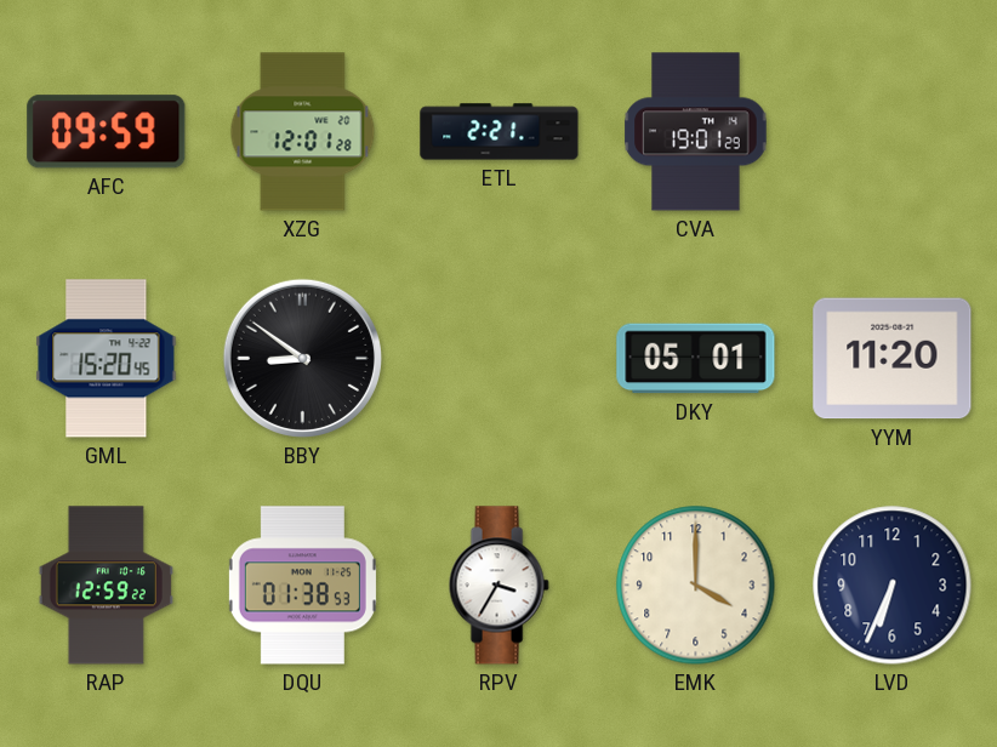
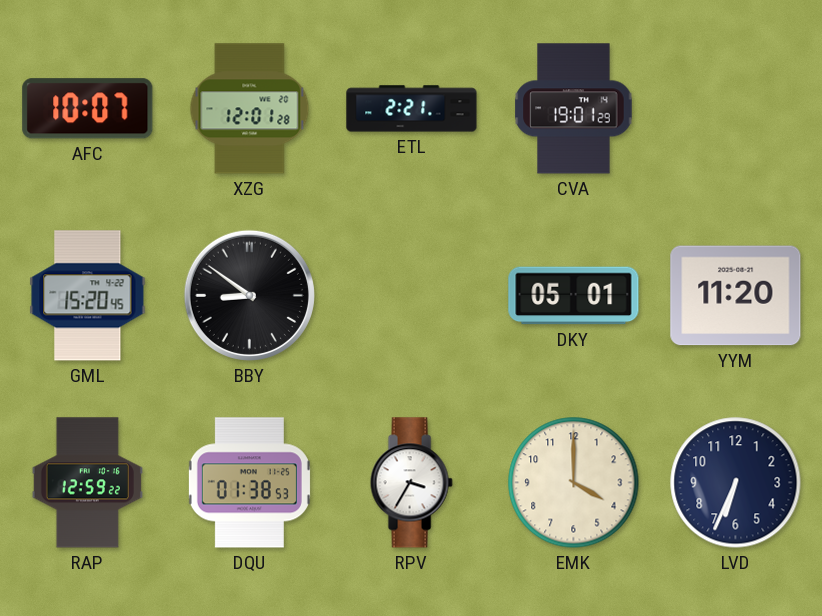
AFC: 09:59 -> 10:07 (88, 109)
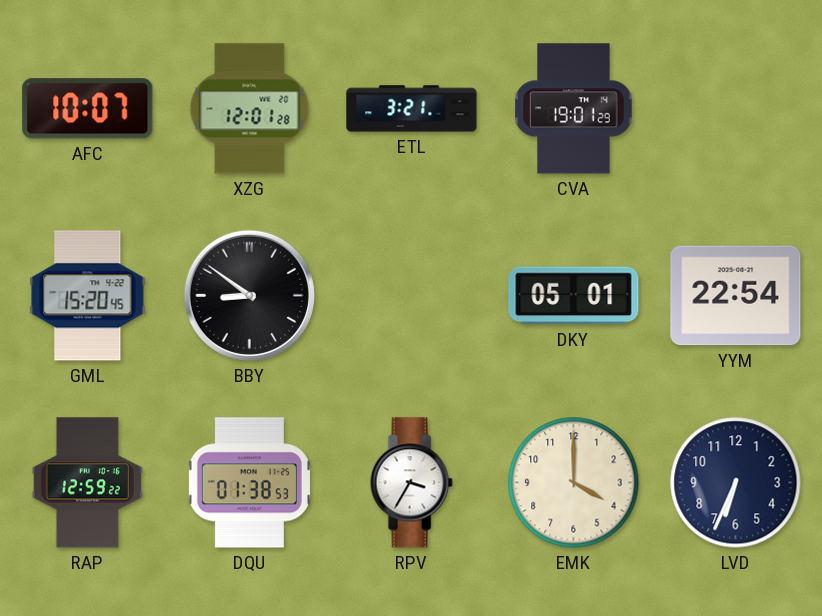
ETL: 2:21 -> 3:21 (412, 109)
YYM: 11:20 -> 22:54 (736, 296)
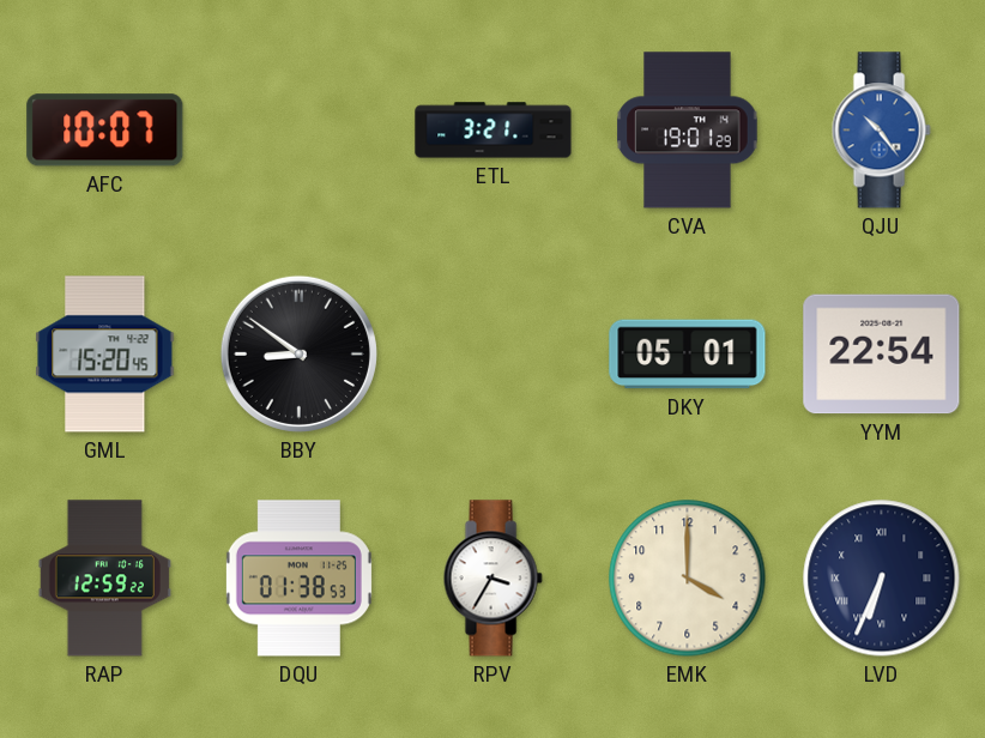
XZG: 12:01 -> none (250, 109)
QJU: none -> 10:24 (881, 131)
LVD numerals: Arabic -> Roman (882, 579)
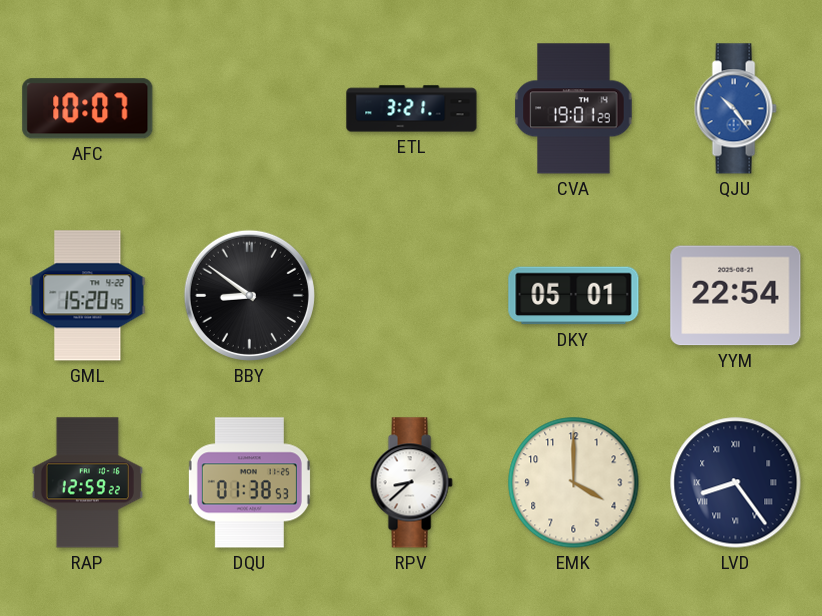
RPV: 3:35 -> 8:38 (411, 483)
LVD: 6:34 -> 8:24 (736, 483)
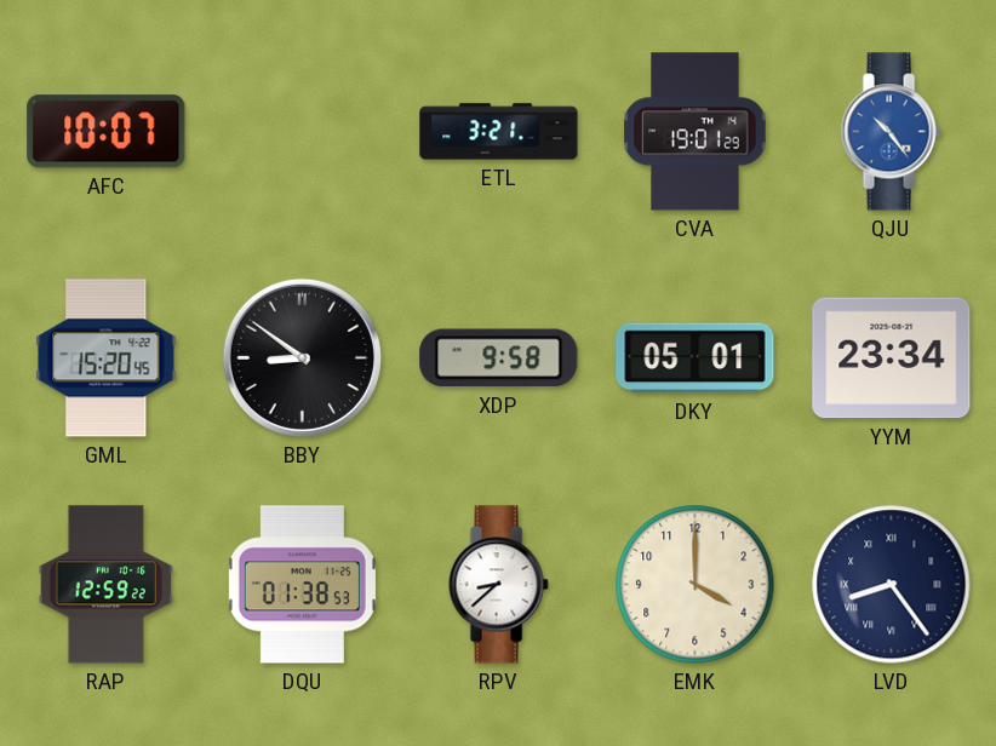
XDP: none -> 9:58 (499, 358)
YYM: 22:54 -> 23:34 (892, 358)
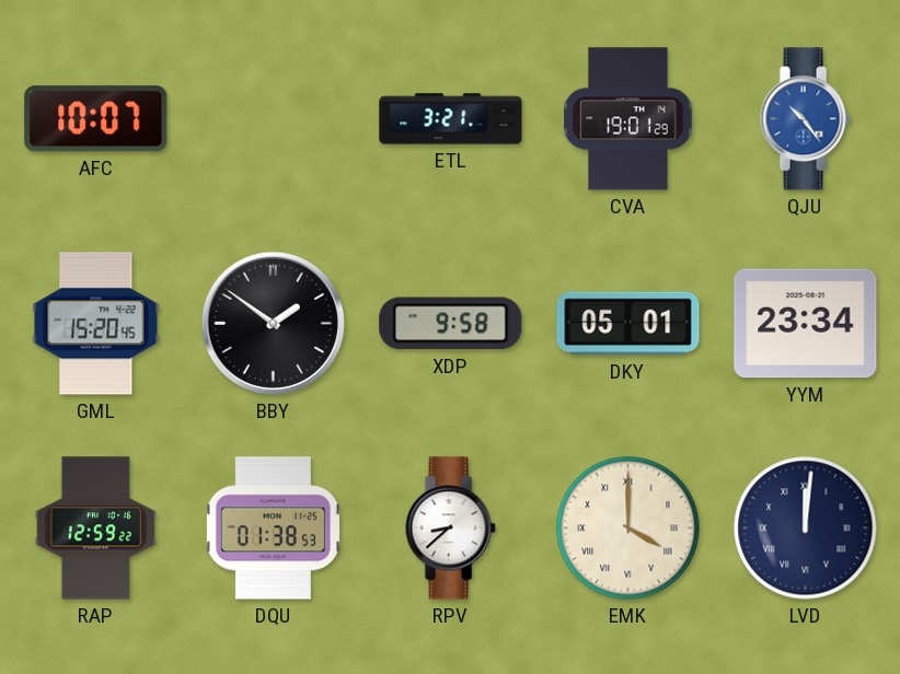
BBY: 8:51 -> 1:51 (273, 323)
EMK numerals: Arabic -> Roman (628, 528)
LVD: 8:24 -> 12:01 (806, 528)
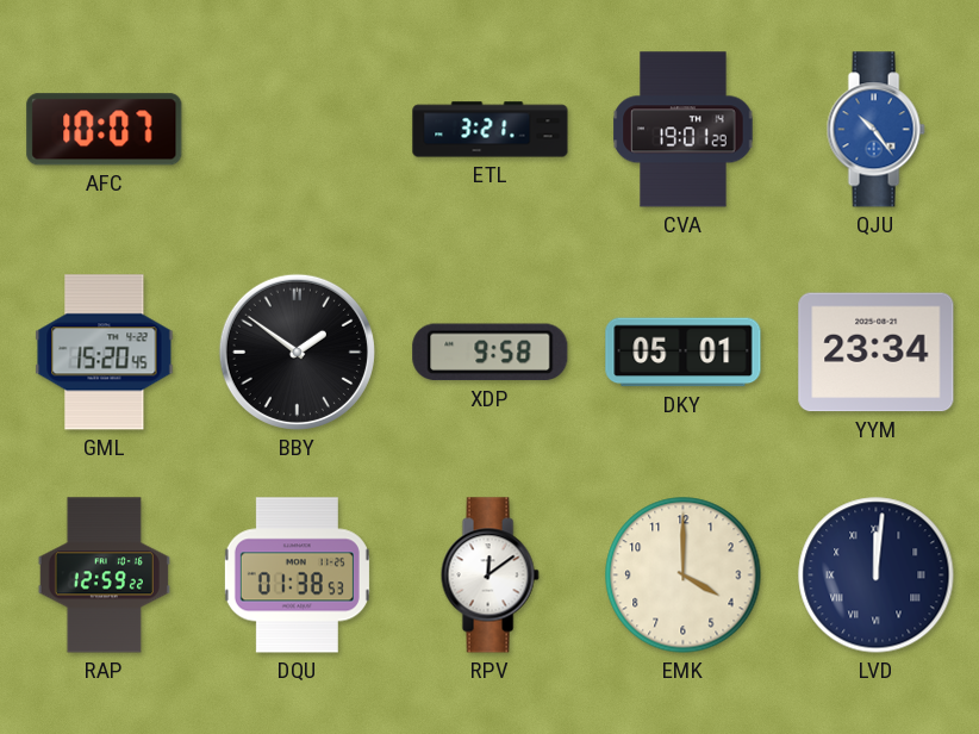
RPV: 8:38 -> 12:09 (489, 576)
EMK numerals: Roman -> Arabic (684, 576)
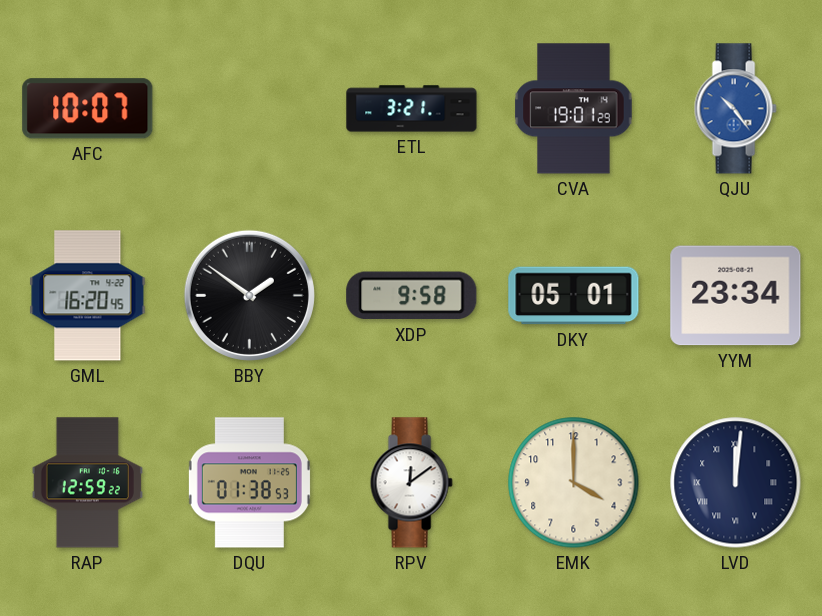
GML: 15:20 -> 16:20 (88, 296)
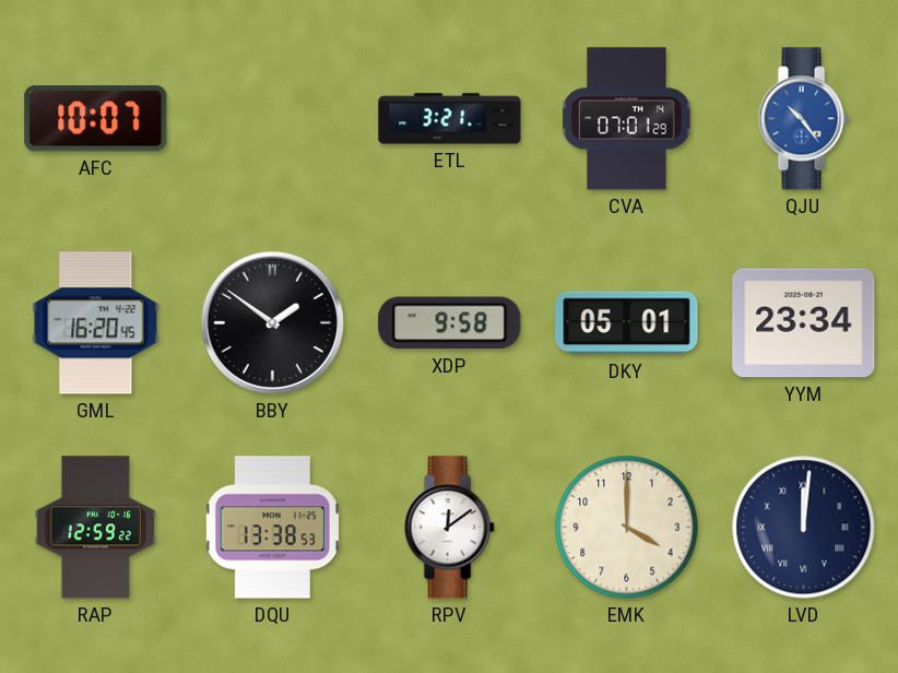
CVA: 19:01 -> 07:01 (627, 119)
DQU: 01:38 -> 13:38 (272, 528)
